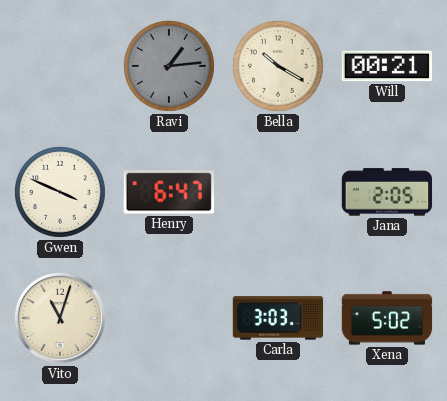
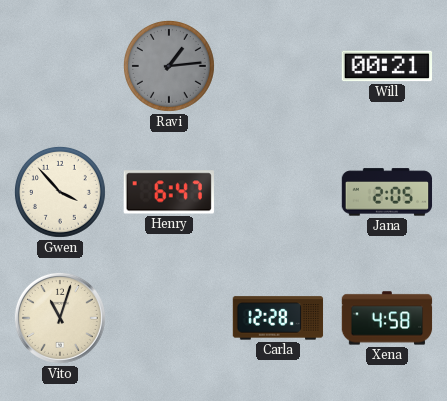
Bella: 10:20 -> none (278, 66)
Gwen: 3:49 -> 3:53 (60, 192)
Carla: 3:03 -> 12:28 (278, 318)
Xena: 5:02 -> 4:58 (387, 318)
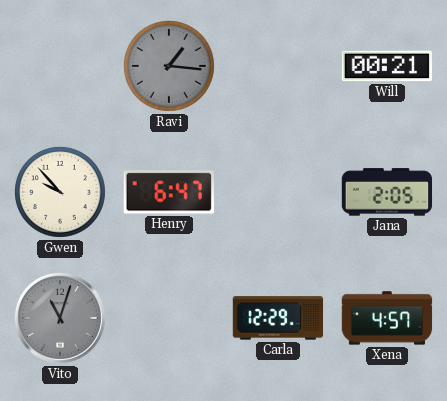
Ravi: 1:14 -> 1:16 (169, 66)
Gwen: 3:53 -> 9:53 (60, 192)
Vito dial: cream -> grey (60, 318)
Carla: 12:28 -> 12:29 (278, 318)
Xena: 4:58 -> 4:57 (387, 318)
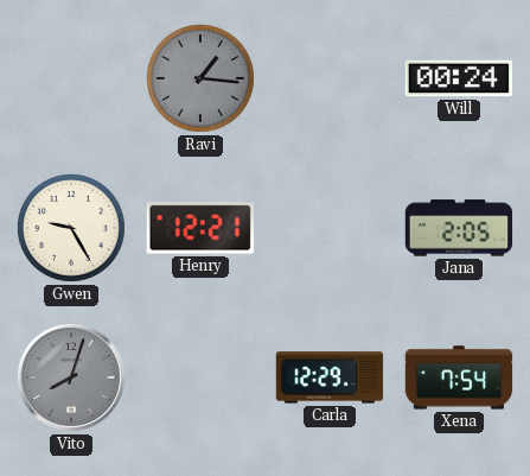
Will: 00:21 -> 00:24 (459, 78)
Gwen: 9:53 -> 9:25 (71, 228)
Henry: 6:47 -> 12:21 (200, 228)
Vito: 11:03 -> 8:03 (71, 377)
Xena: 4:57 -> 7:54 (459, 377)
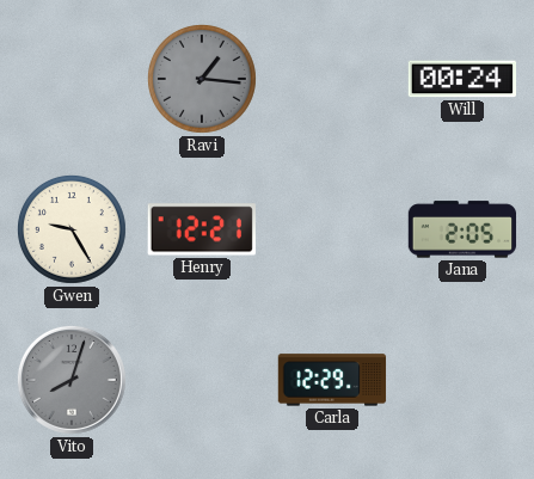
Xena: 7:54 -> none (459, 377)
